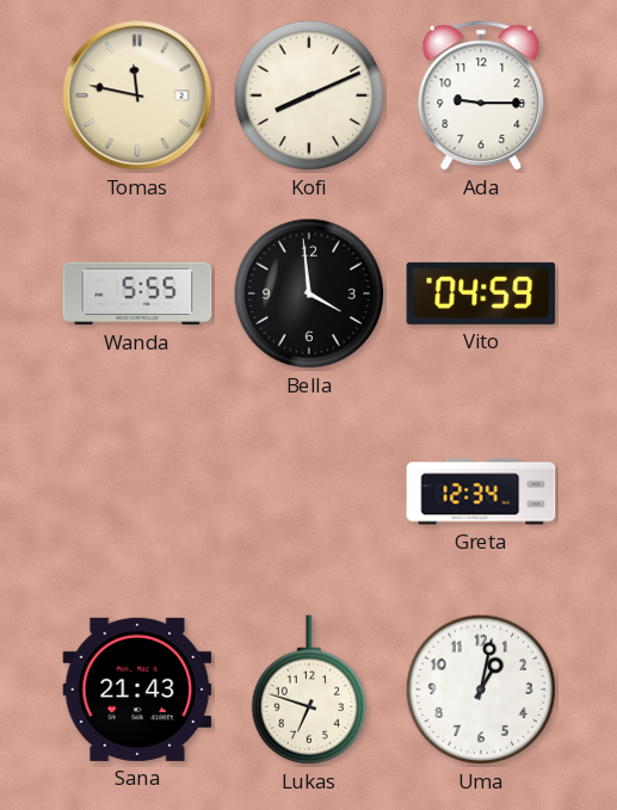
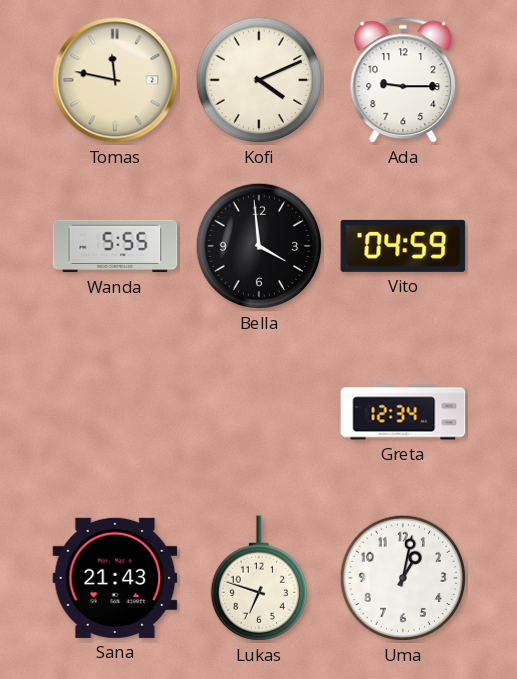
Kofi: 8:11 -> 4:11 (259, 80)
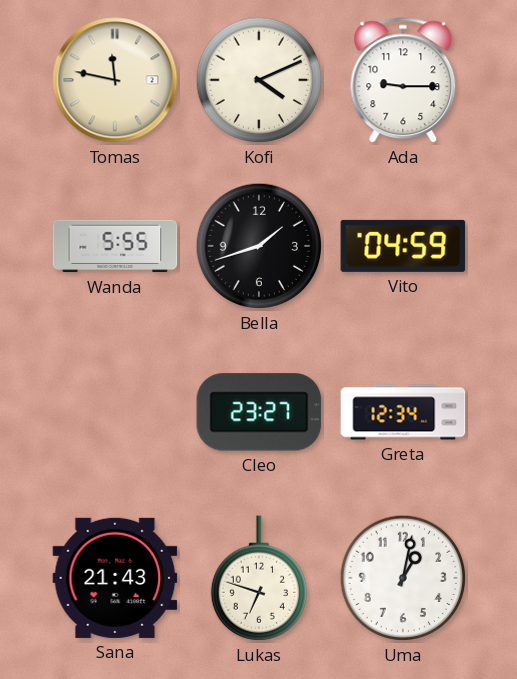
Bella: 3:59 -> 1:42 (259, 246)
Cleo: none -> 23:27 (259, 412)
